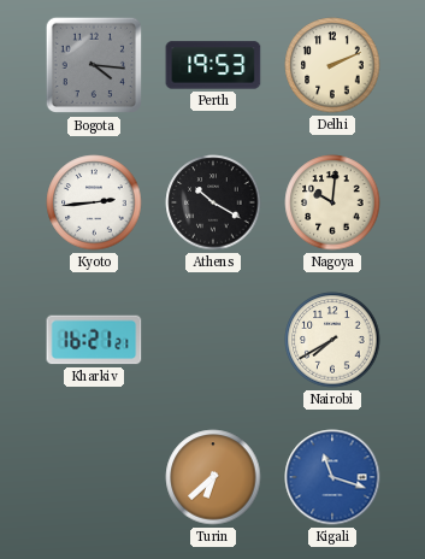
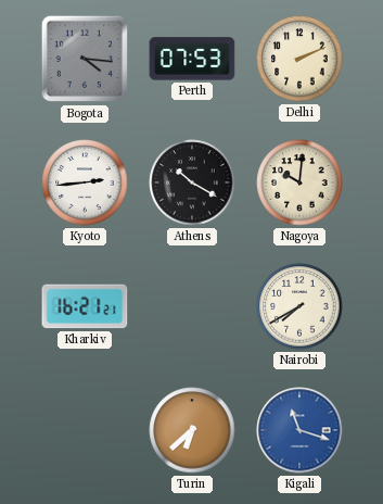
Perth: 19:53 -> 07:53 (192, 59)
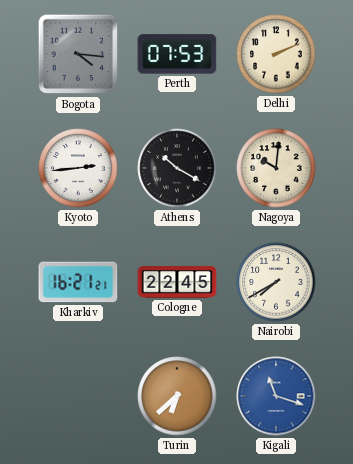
Cologne: none -> 22:45 (177, 283)
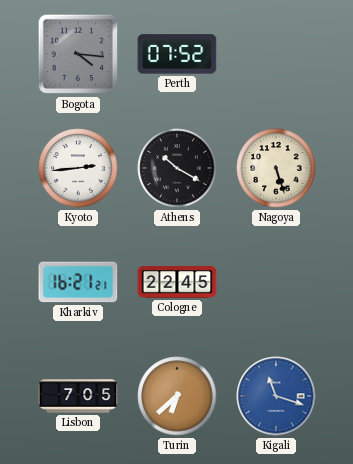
Perth: 07:53 -> 07:52 (177, 54)
Delhi: 2:11 -> none (276, 54)
Nagoya: 10:01 -> 5:27 (276, 168)
Nairobi: 7:40 -> none (276, 282)
Lisbon: none -> 7:05 (78, 396)
